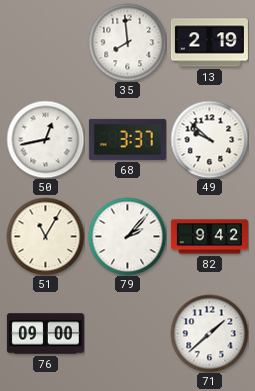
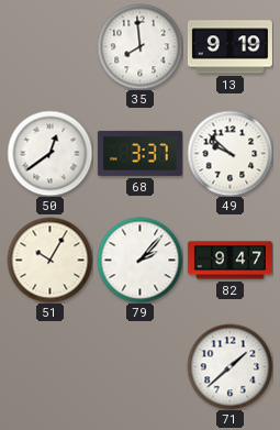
13: 2:19 -> 9:19 (229, 47)
50: 12:43 -> 12:39 (49, 153)
51: 11:05 -> 10:05 (49, 260)
82: 9:42 -> 9:47 (229, 261)
76: 09:00 -> none (45, 334)
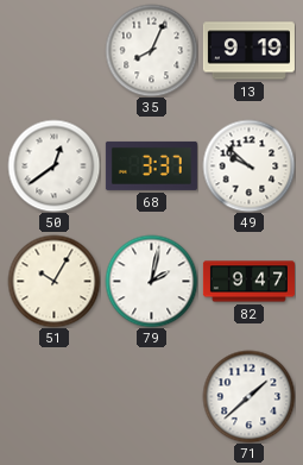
35: 7:59 -> 8:04 (151, 50)
79: 2:07 -> 2:02 (151, 281)
